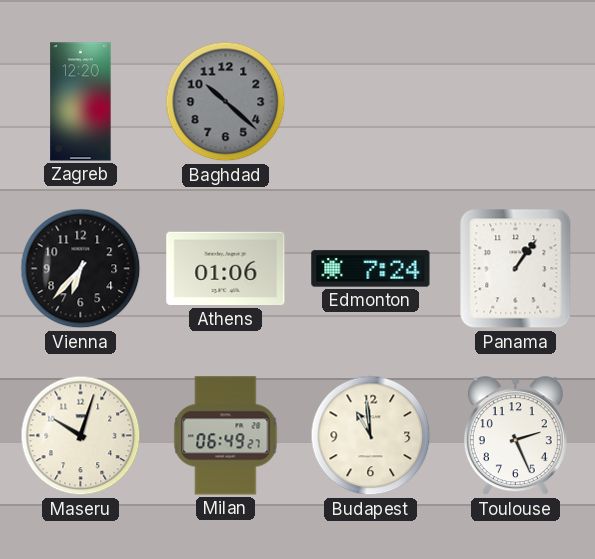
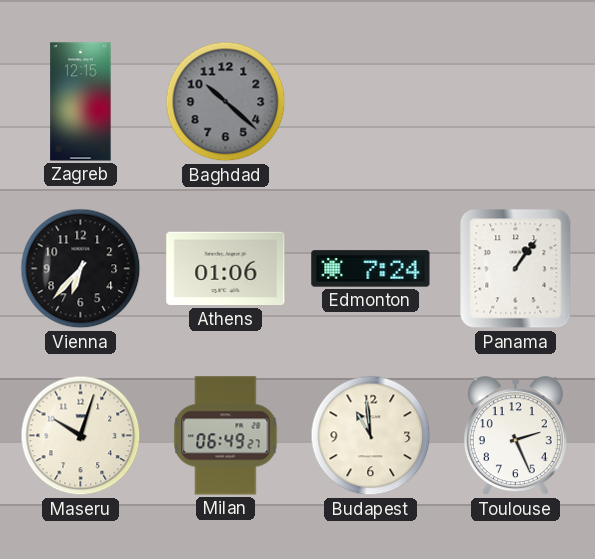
Zagreb: 12:20 -> 12:15 (81, 102)
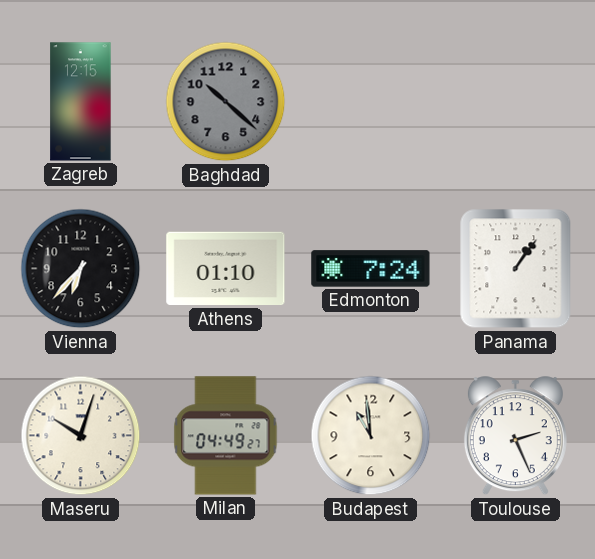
Athens: 01:06 -> 01:10 (226, 269)
Milan: 06:49 -> 04:49 (226, 436)
